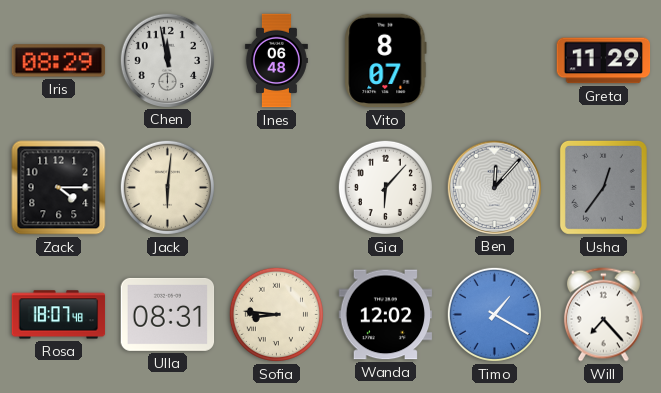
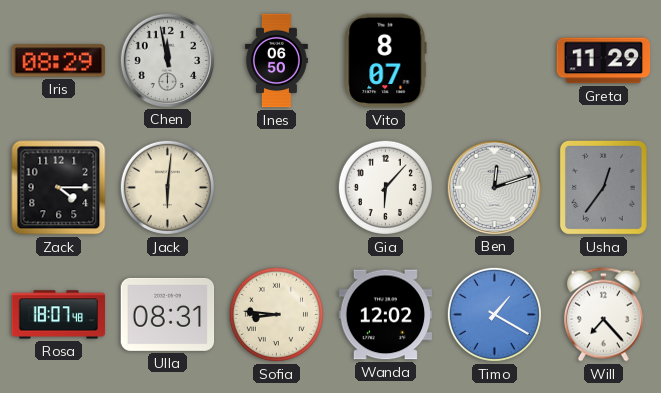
Ines: 06:48 -> 06:50 (276, 61)
Ben: 12:07 -> 12:12 (494, 187)
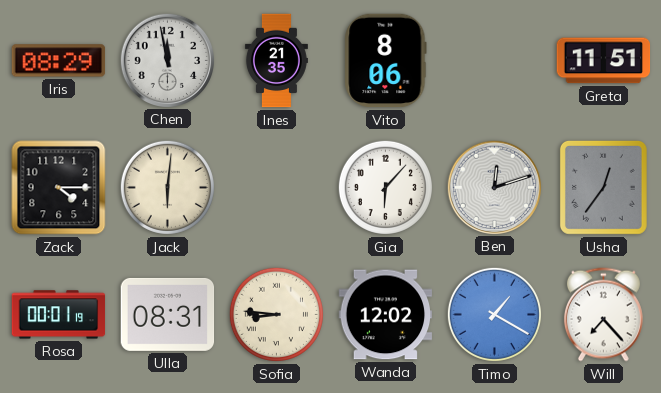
Ines: 06:50 -> 21:35 (276, 61)
Vito: 8:07 -> 8:06 (386, 61)
Greta: 11:29 -> 11:51 (604, 61)
Rosa: 18:07 -> 00:01 (59, 315)
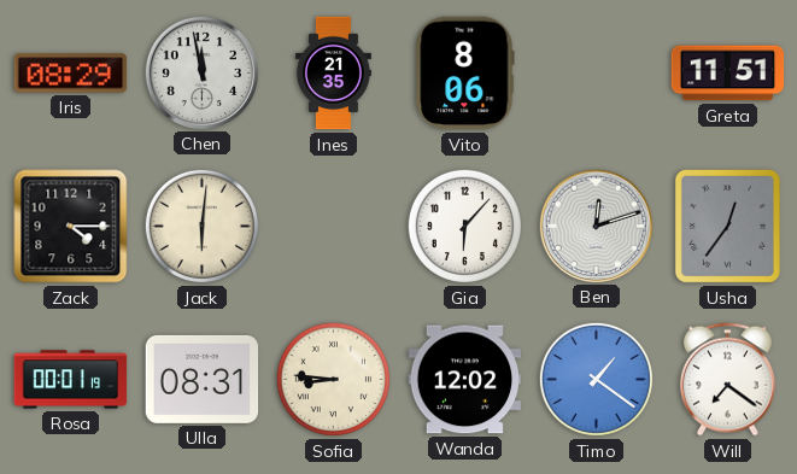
Timo: 1:20 -> 1:21 (596, 379)
Will: 7:23 -> 7:21 (727, 380)
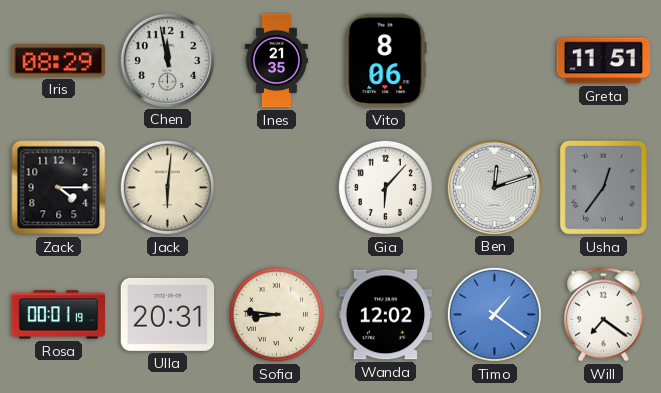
Ulla: 08:31 -> 20:31 (168, 314)
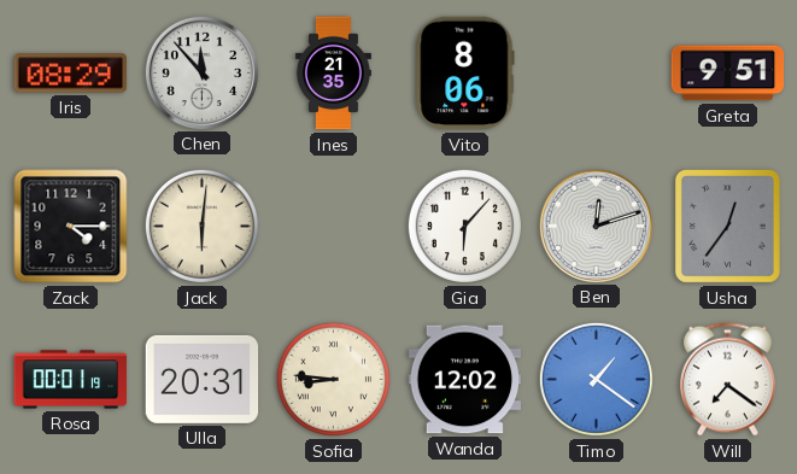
Chen: 11:58 -> 11:53 (201, 72)
Greta: 11:51 -> 9:51 (728, 74)
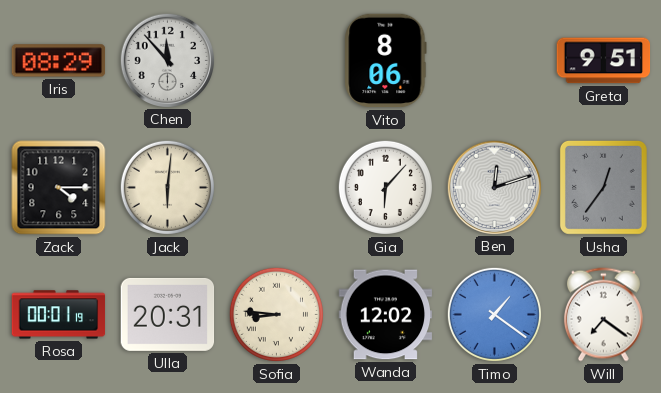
Ines: 21:35 -> none (333, 74)
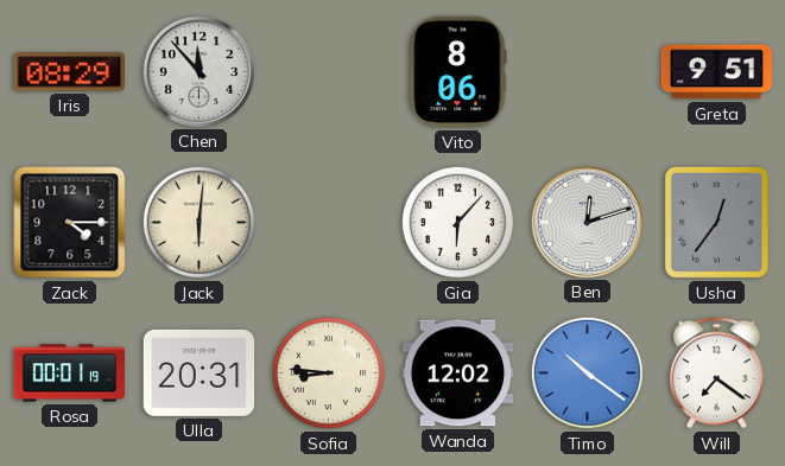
Timo: 1:21 -> 10:21 (587, 372)
